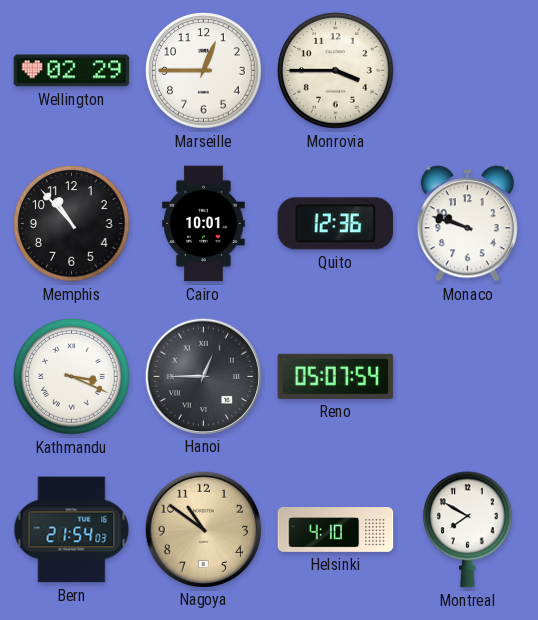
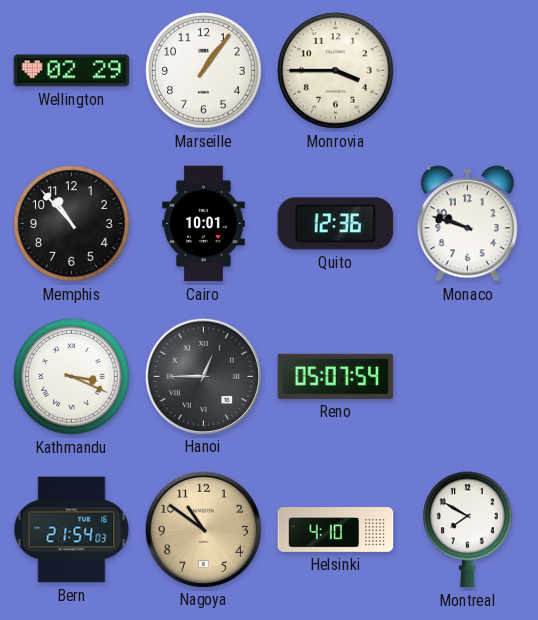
Marseille: 12:45 -> 1:06 (204, 71)
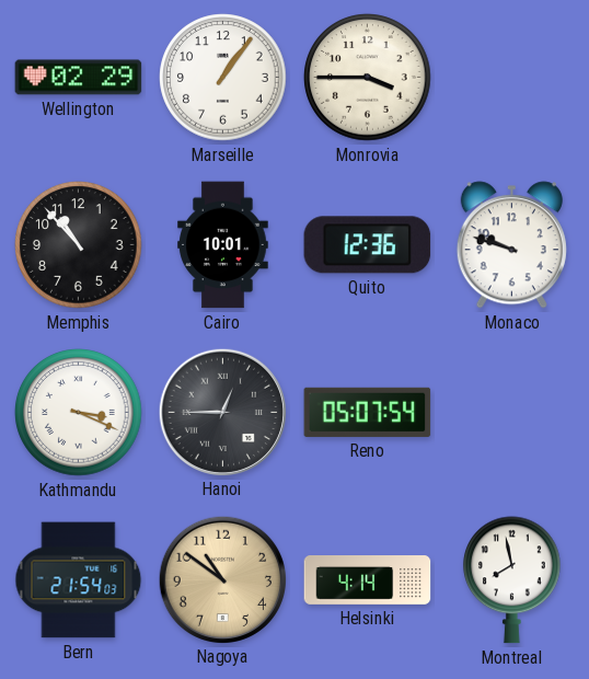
Helsinki: 4:10 -> 4:14 (368, 580)
Montreal: 7:50 -> 7:58 (512, 580)
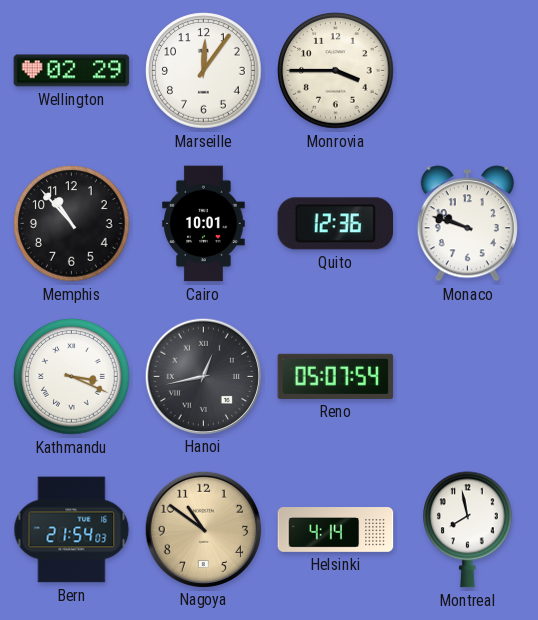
Marseille: 1:06 -> 12:06 (204, 71)
Hanoi: 12:45 -> 12:43 (203, 376)
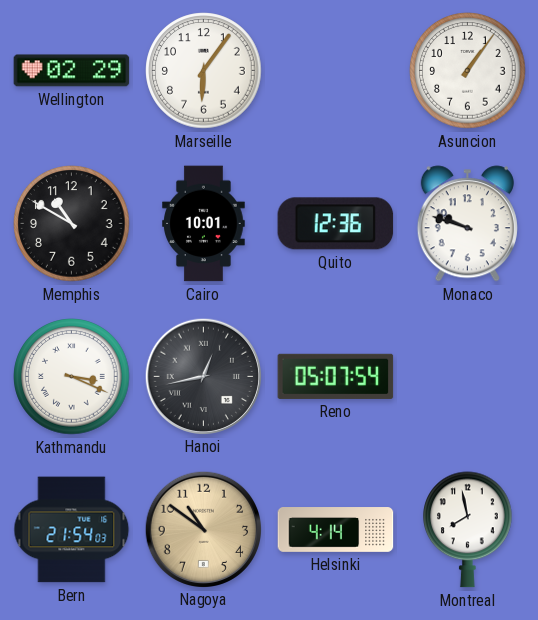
Marseille: 12:06 -> 6:06 (204, 71)
Monrovia: 3:45 -> none (336, 71)
Asuncion: none -> 1:06 (468, 71)
Memphis: 10:53 -> 10:50 (72, 224)
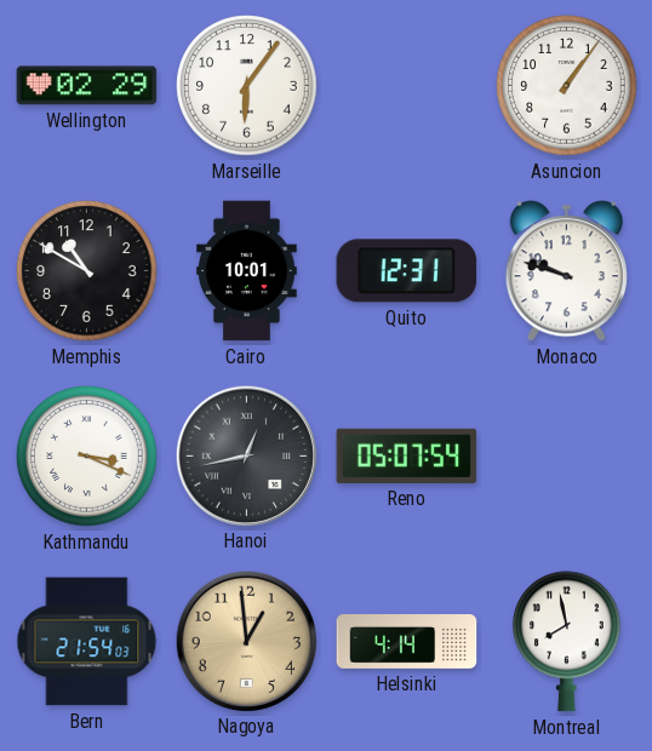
Quito: 12:36 -> 12:31 (407, 271)
Nagoya: 10:51 -> 12:59 (246, 641)
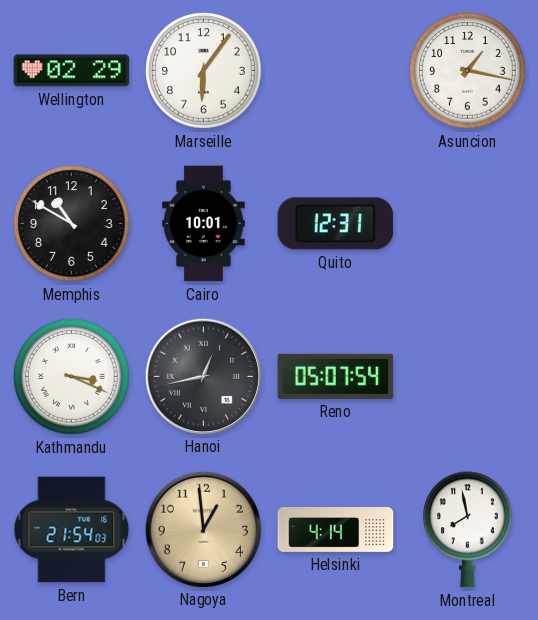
Asuncion: 1:06 -> 1:17 (468, 71)
Monaco: 9:48 -> none (566, 271)
